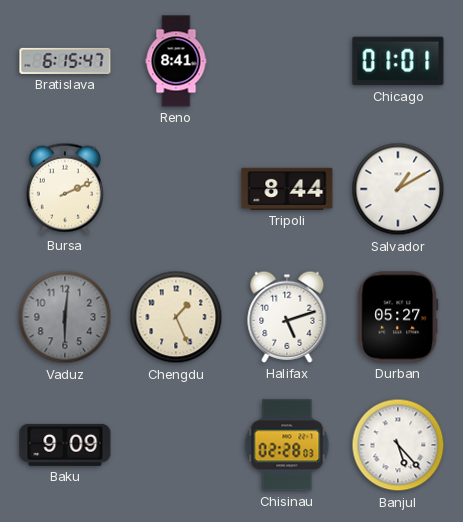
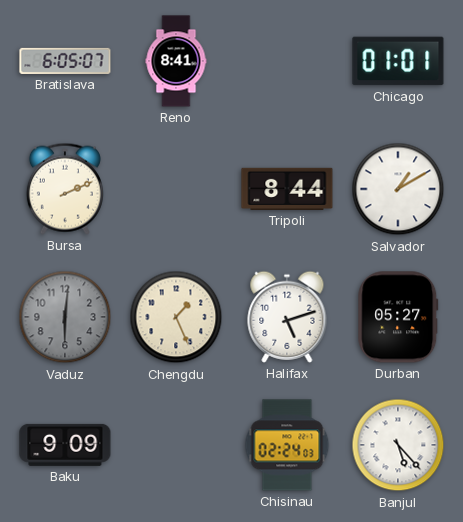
Bratislava: 6:15 -> 6:05 (65, 61)
Chisinau: 02:28 -> 02:24 (287, 445)
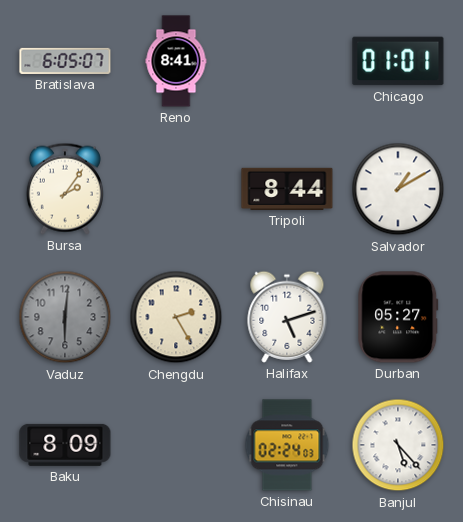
Bursa: 2:11 -> 2:06 (65, 189)
Chengdu: 1:26 -> 2:25 (176, 317)
Baku: 9:09 -> 8:09 (65, 445)
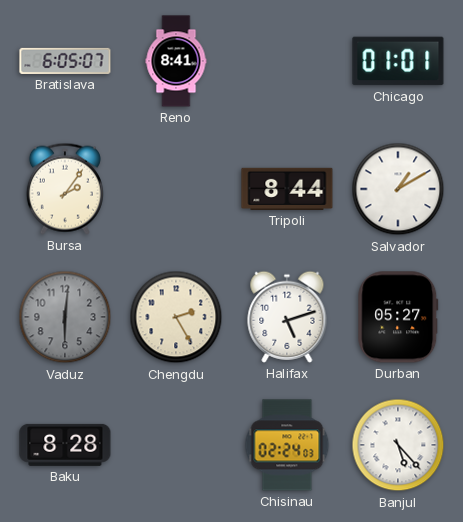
Baku: 8:09 -> 8:28 (65, 445)
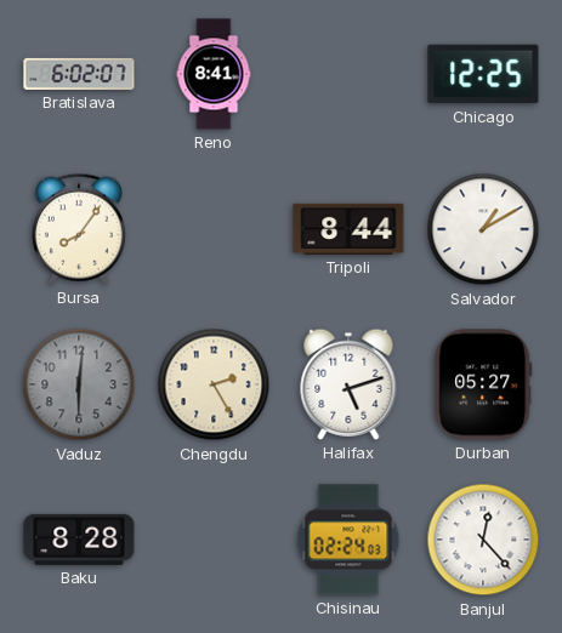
Bratislava: 6:05 -> 6:02 (79, 74)
Chicago: 01:01 -> 12:25 (483, 74)
Bursa: 2:06 -> 8:06 (79, 229)
Banjul: 5:23 -> 12:23 (483, 540)
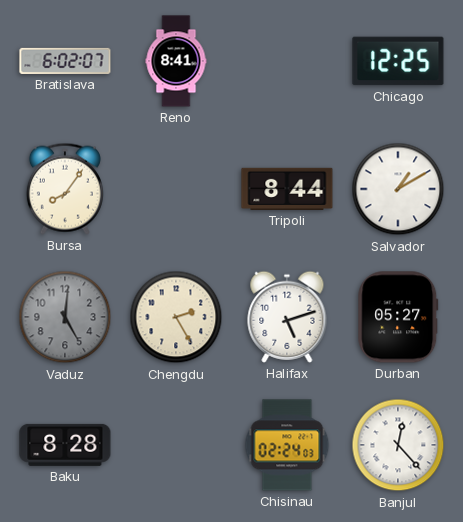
Vaduz: 6:01 -> 5:01 (65, 317)
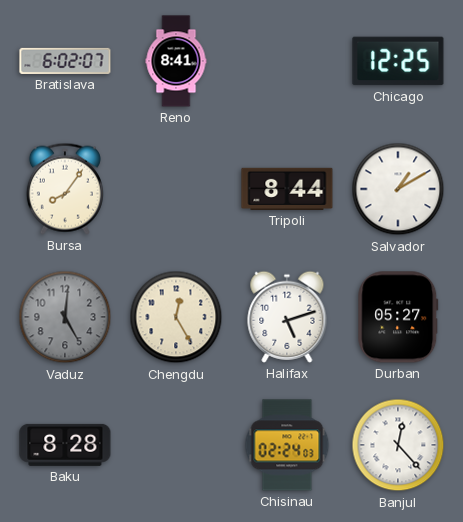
Chengdu: 2:25 -> 12:25 (176, 317)
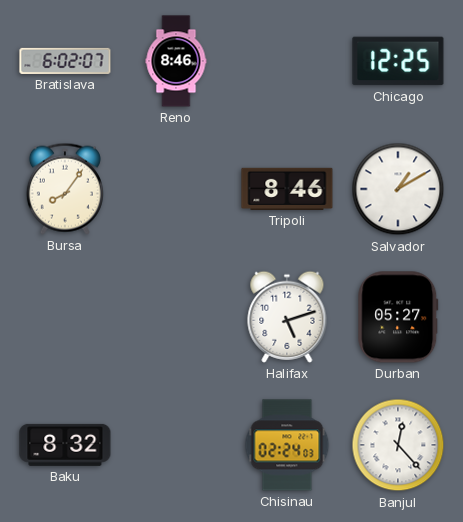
Reno: 8:41 -> 8:46 (176, 61)
Tripoli: 8:44 -> 8:46 (287, 189)
Vaduz: 5:01 -> none (65, 317)
Chengdu: 12:25 -> none (176, 317)
Baku: 8:28 -> 8:32 (65, 445)
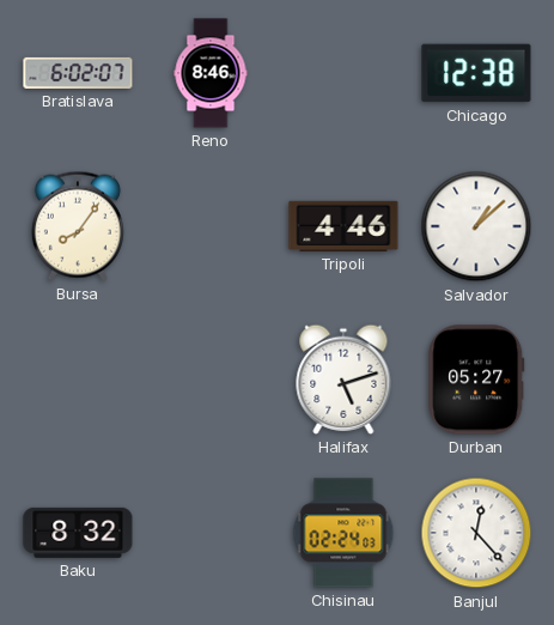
Chicago: 12:25 -> 12:38 (476, 73)
Tripoli: 8:46 -> 4:46 (343, 226)
Salvador: 1:10 -> 1:08 (476, 226)
